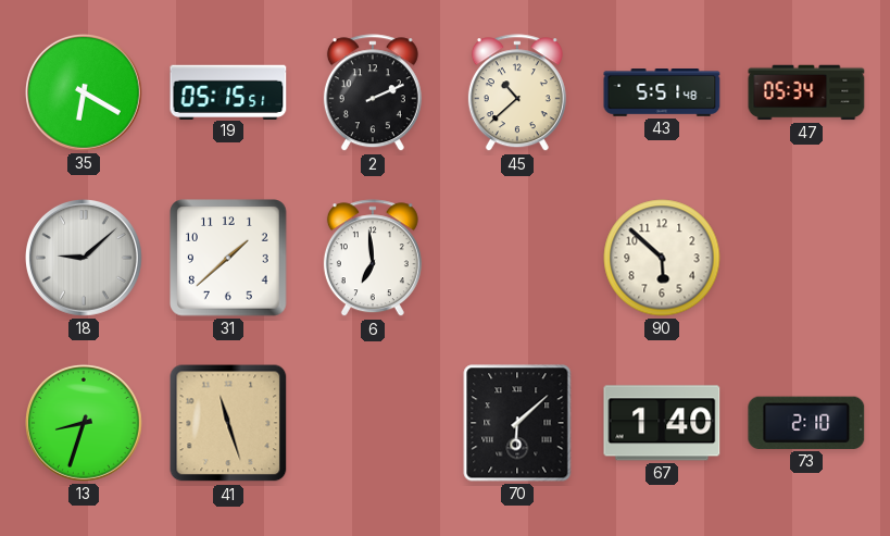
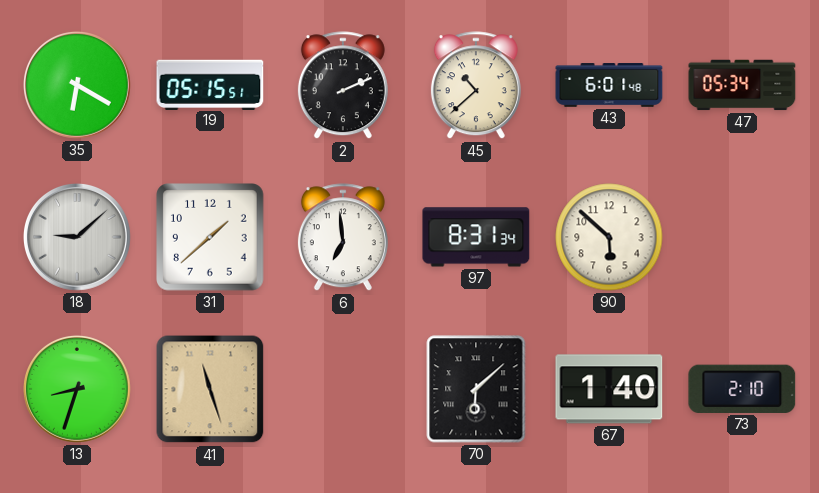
43: 5:51 -> 6:01 (609, 85)
97: none -> 8:31 (476, 237)
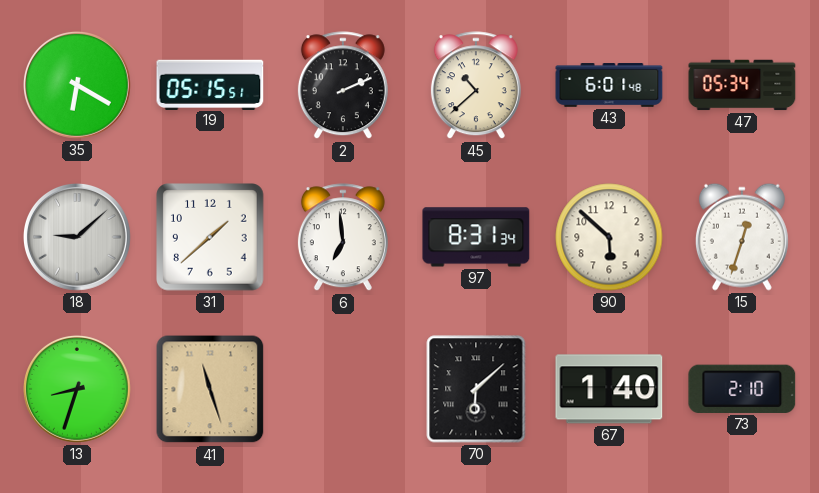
15: none -> 12:33 (742, 237)
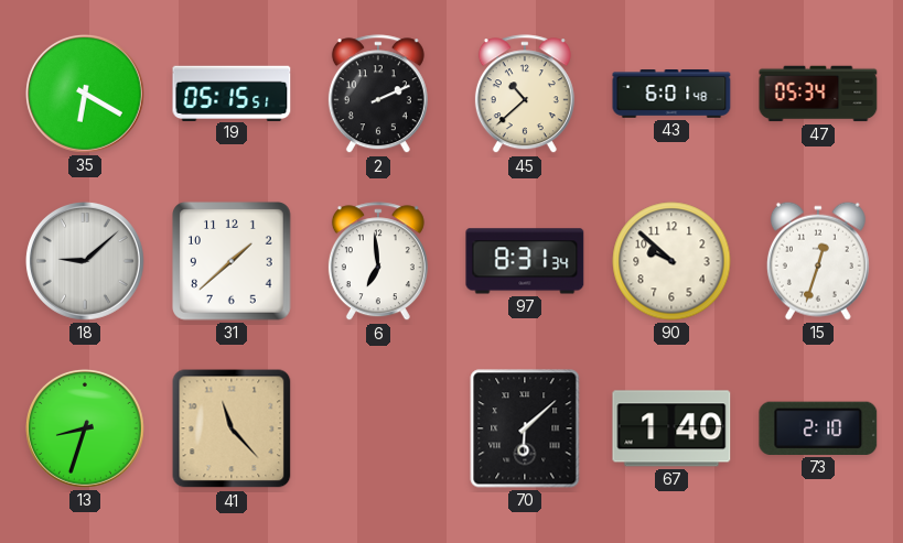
90: 5:52 -> 9:52 (671, 261)
41: 11:27 -> 11:23 (232, 428)
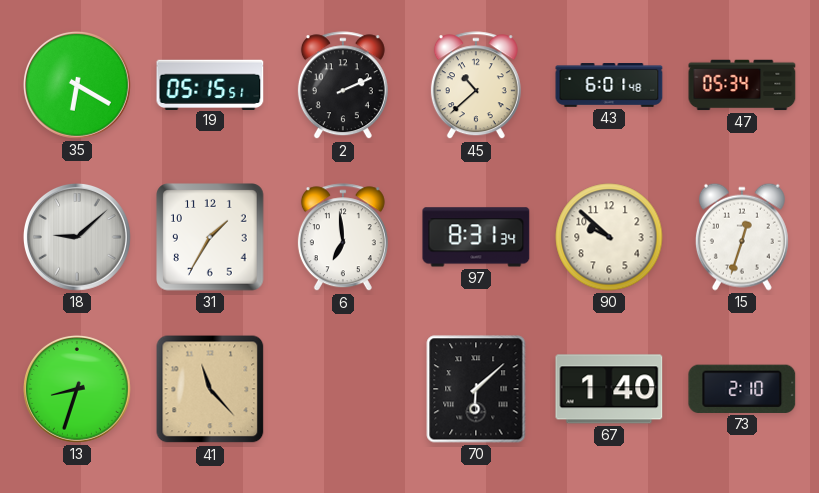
31: 1:38 -> 1:35 (211, 238)
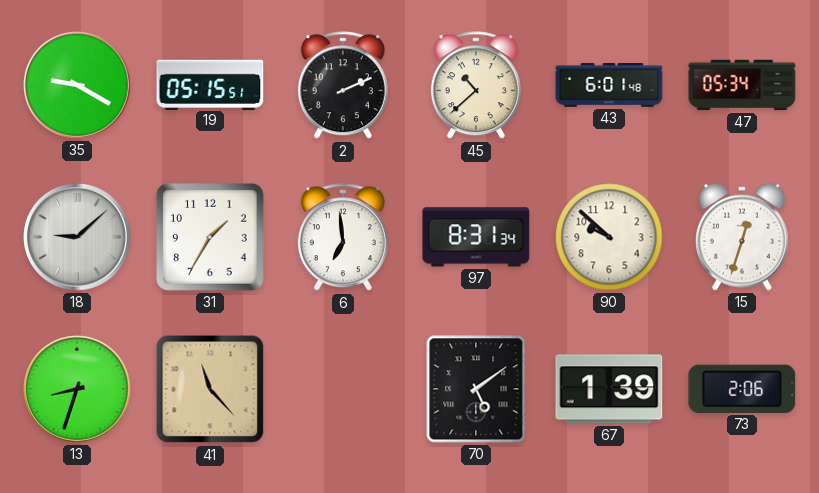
35: 6:20 -> 9:20 (77, 85)
70: 6:08 -> 5:09 (476, 389)
67: 1:40 -> 1:39 (609, 389)
73: 2:10 -> 2:06 (742, 389)
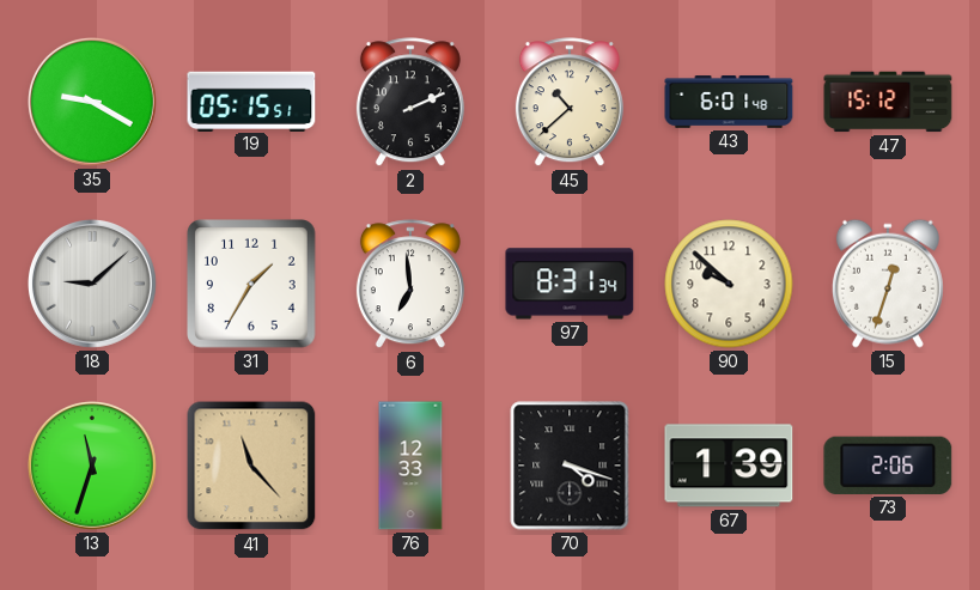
47: 05:34 -> 15:12 (888, 102)
13: 8:33 -> 11:33 (92, 466)
76: none -> 12:33 (410, 466)
70: 5:09 -> 4:18 (570, 466)
